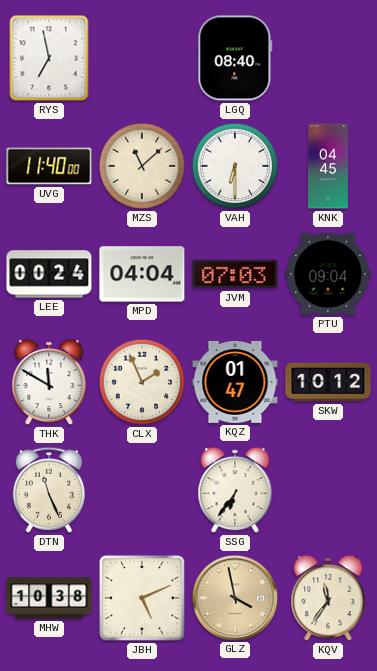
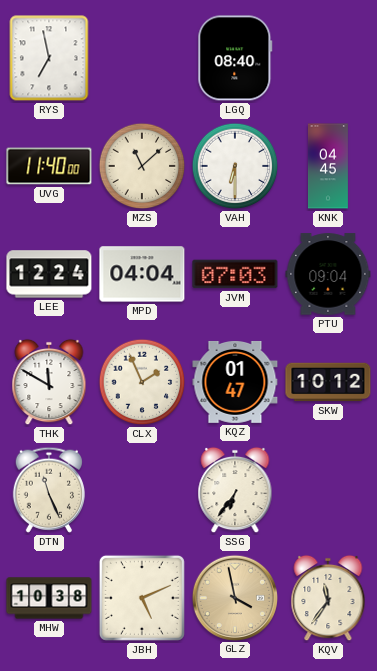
LEE: 00:24 -> 12:24 (49, 274)
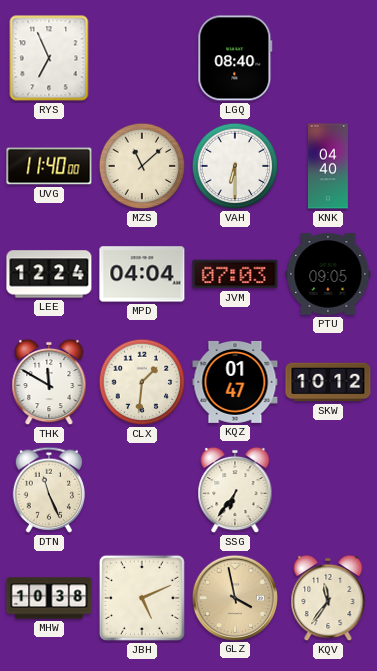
RYS: 6:58 -> 6:56 (49, 58)
KNK: 04:45 -> 04:40 (328, 166)
PTU: 09:04 -> 09:05 (328, 274)
CLX: 1:56 -> 1:31 (142, 382)
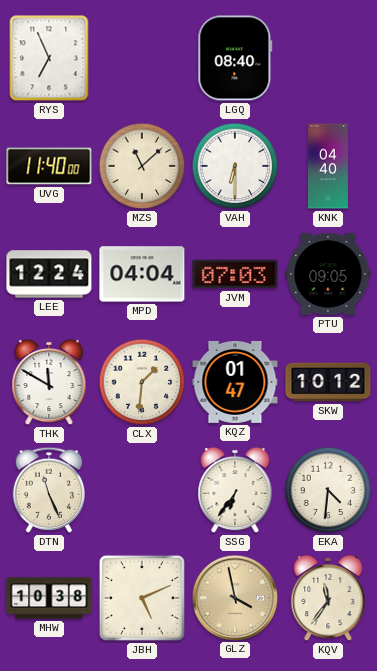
EKA: none -> 4:31 (328, 490)
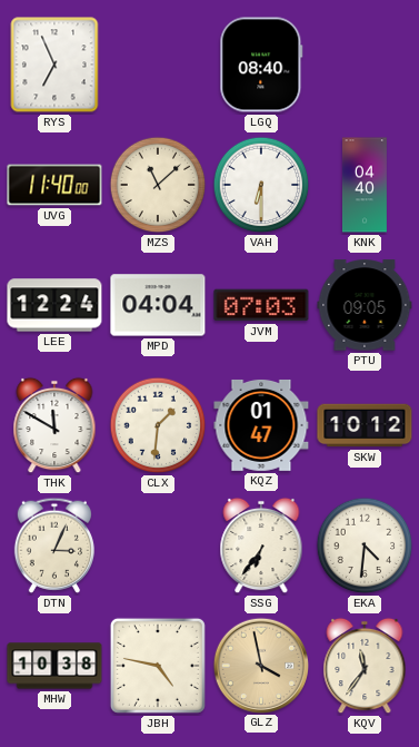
DTN: 11:26 -> 3:04 (53, 545)
JBH: 5:11 -> 4:47 (158, 666)
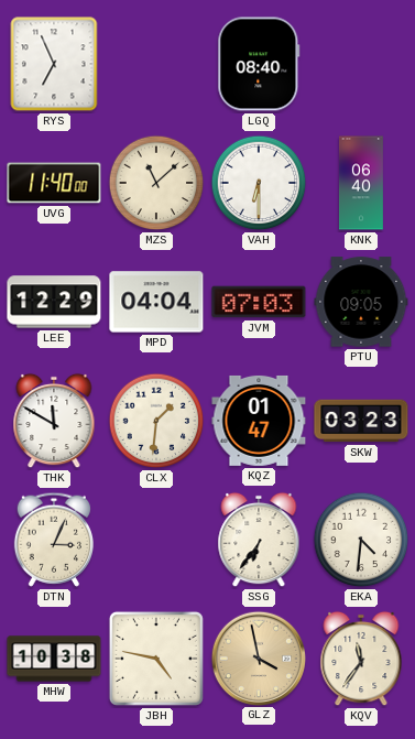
KNK: 04:40 -> 06:40 (361, 183)
LEE: 12:24 -> 12:29 (54, 302)
SKW: 10:12 -> 03:23 (361, 421)
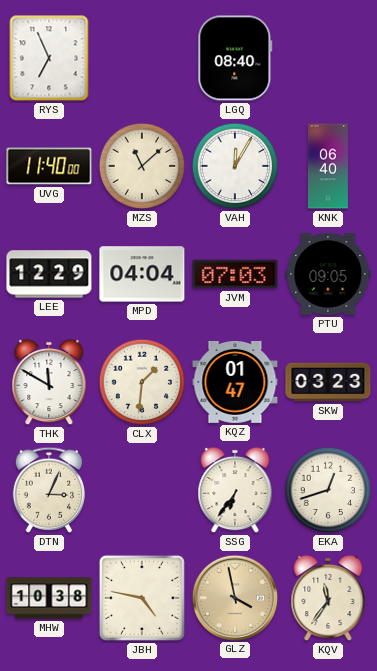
VAH: 6:30 -> 12:05 (235, 166)
EKA: 4:31 -> 12:42 (328, 490)
